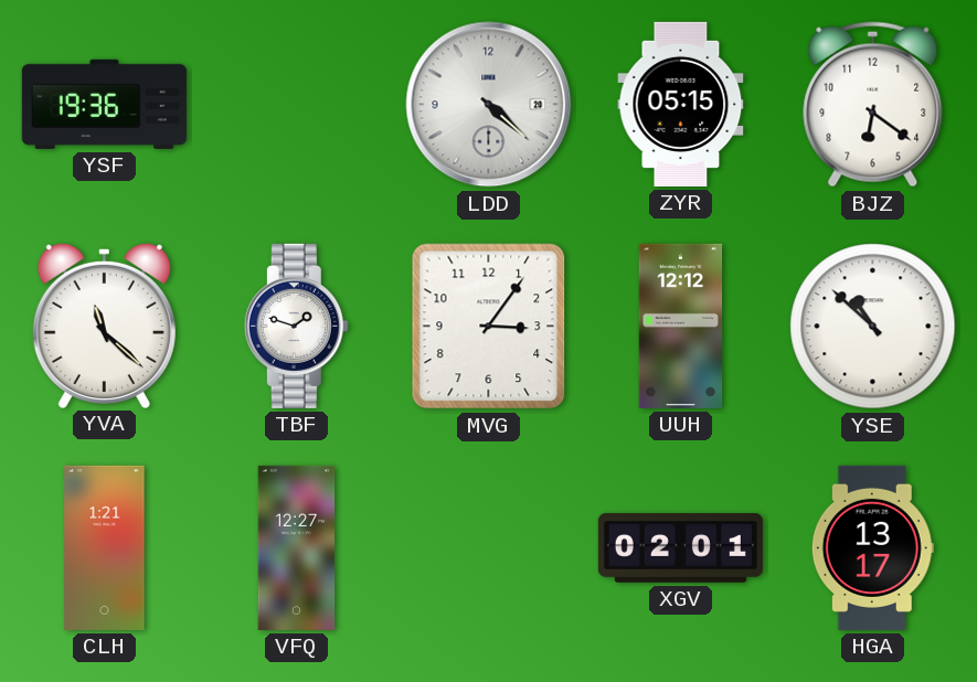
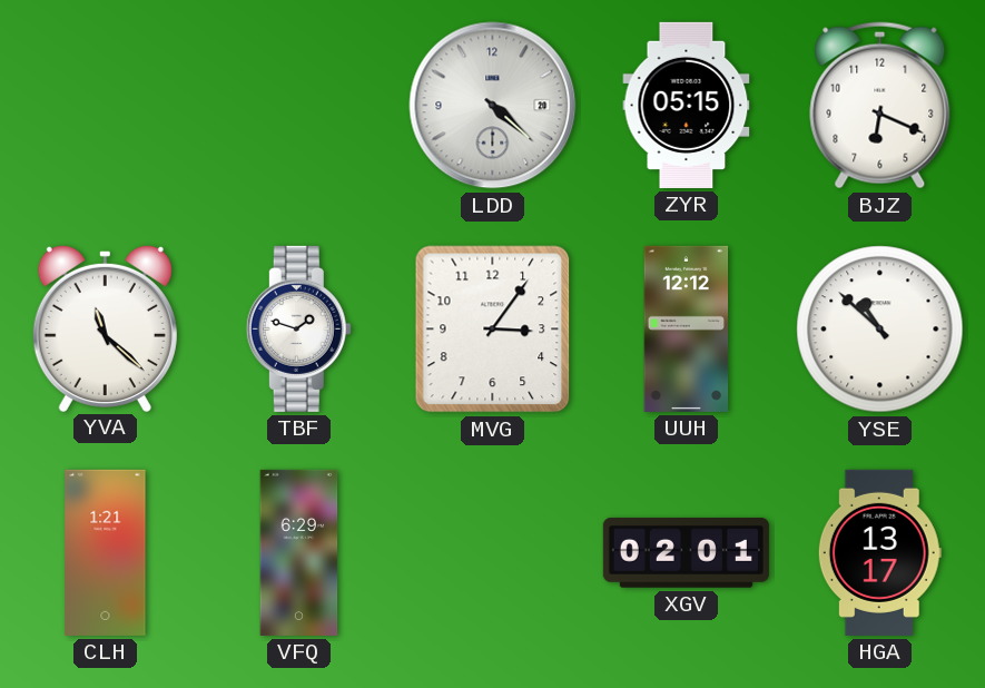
YSF: 19:36 -> none (104, 104)
BJZ: 6:21 -> 6:19 (880, 106)
VFQ: 12:27 -> 6:29 (299, 552)
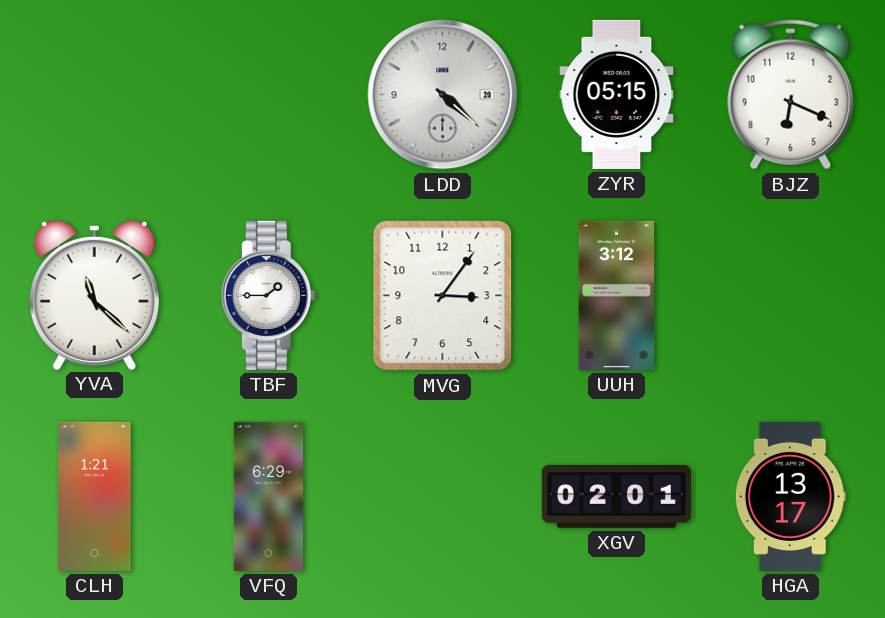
TBF: 1:48 -> 1:45 (268, 295)
UUH: 12:12 -> 3:12 (617, 295)
YSE: 10:52 -> none (880, 330)
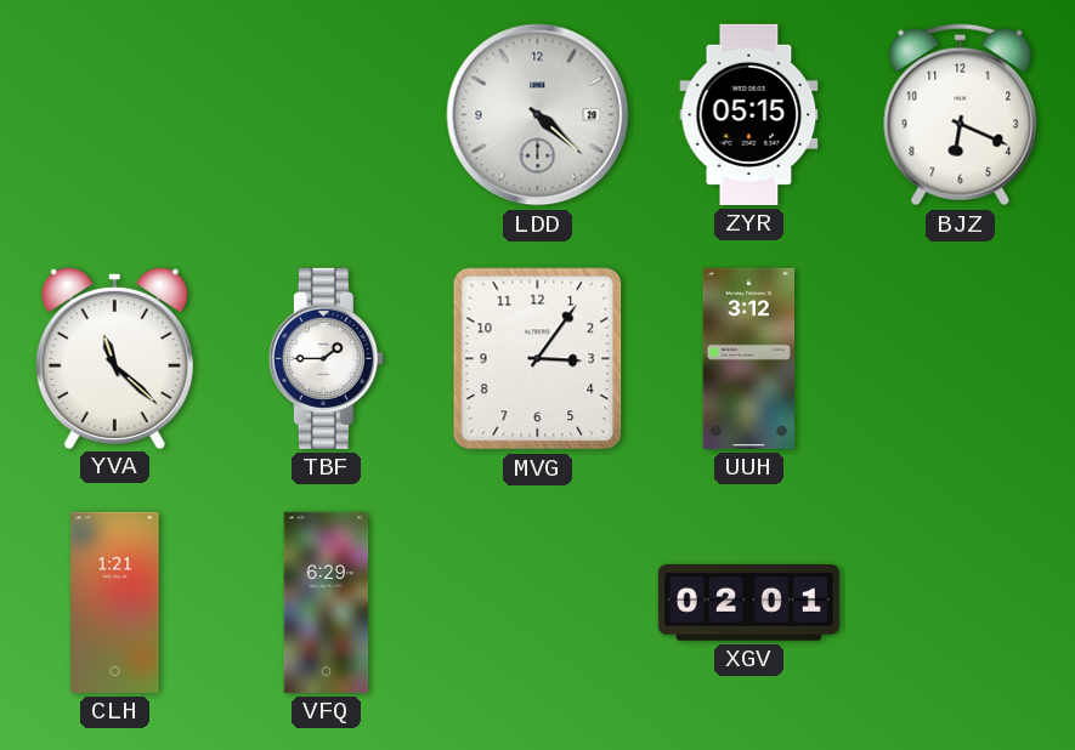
HGA: 13:17 -> none (790, 496)
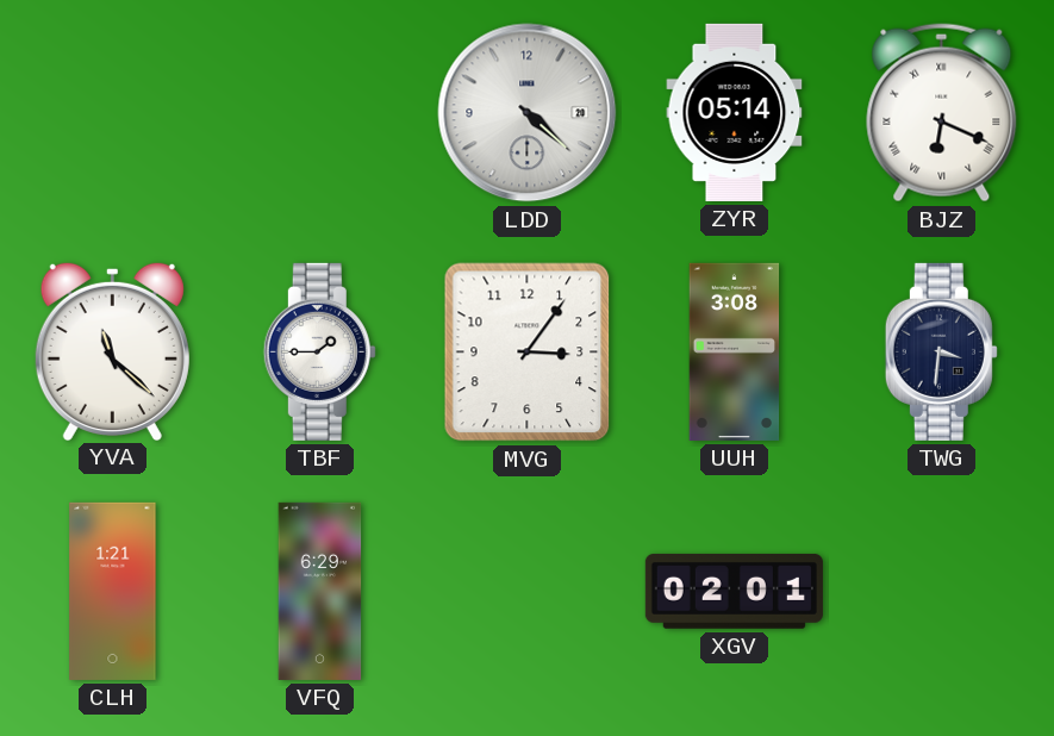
ZYR: 05:15 -> 05:14 (735, 112)
BJZ numerals: Arabic -> Roman (942, 113)
UUH: 3:12 -> 3:08 (735, 351)
TWG: none -> 3:31 (941, 351)
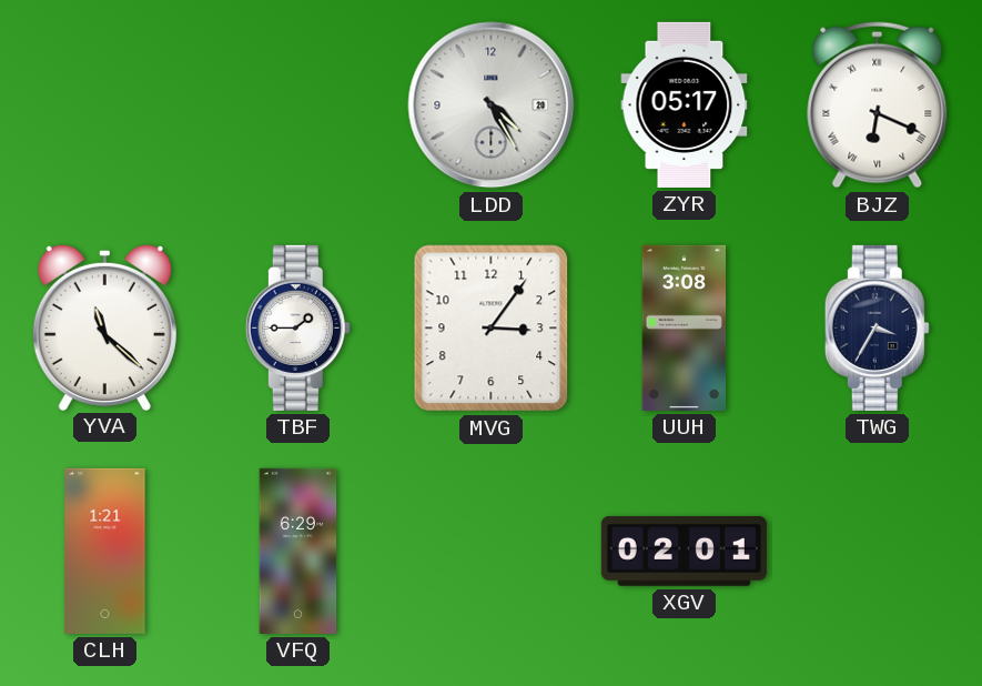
LDD: 4:22 -> 4:25 (492, 105)
ZYR: 05:14 -> 05:17 (685, 104)
TWG: 3:31 -> 3:35 (877, 327)
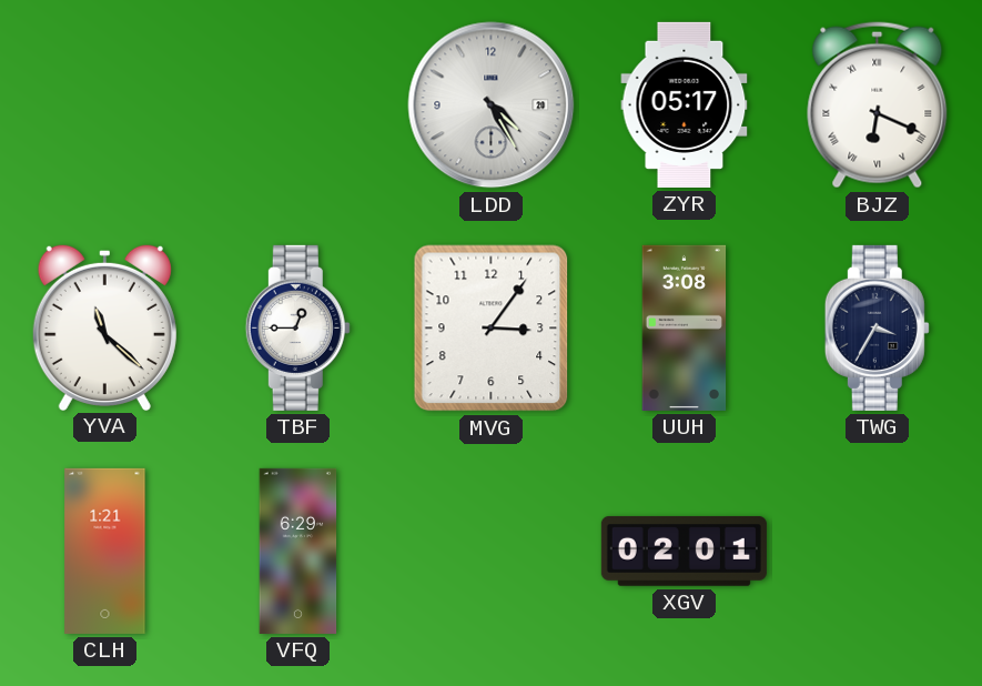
TBF: 1:45 -> 12:45 (297, 327)
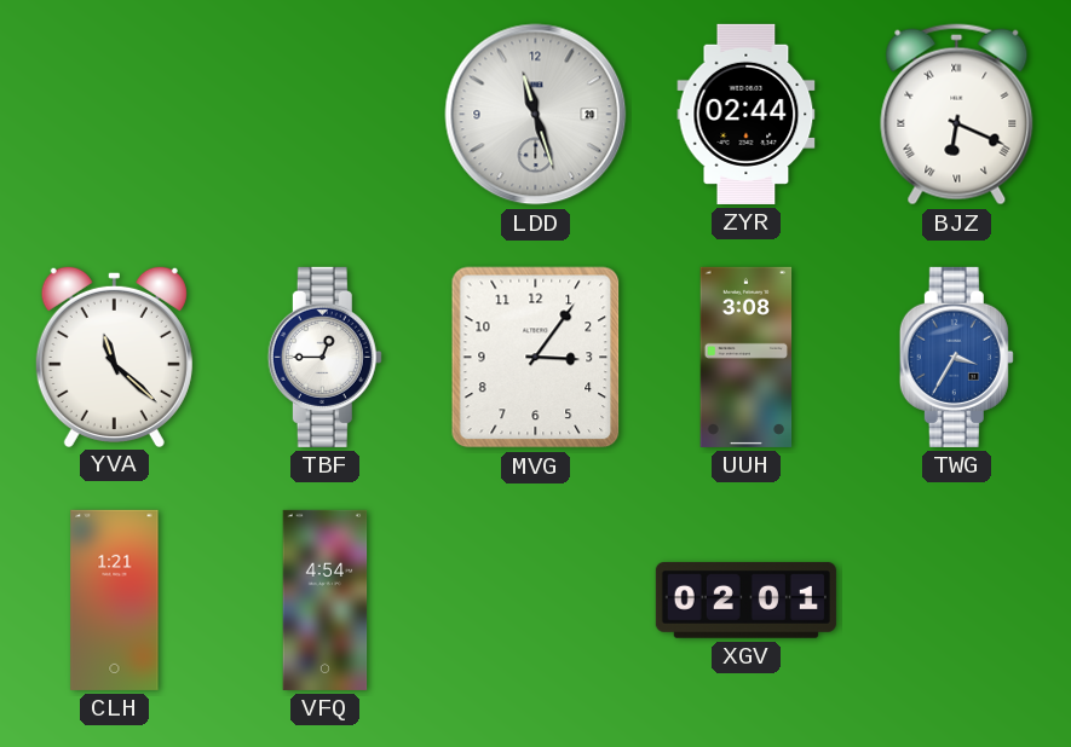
LDD: 4:25 -> 11:27 (536, 115)
ZYR: 05:17 -> 02:44 (747, 114)
TWG dial: navy -> blue (956, 357)
VFQ: 6:29 -> 4:54 (326, 600)
